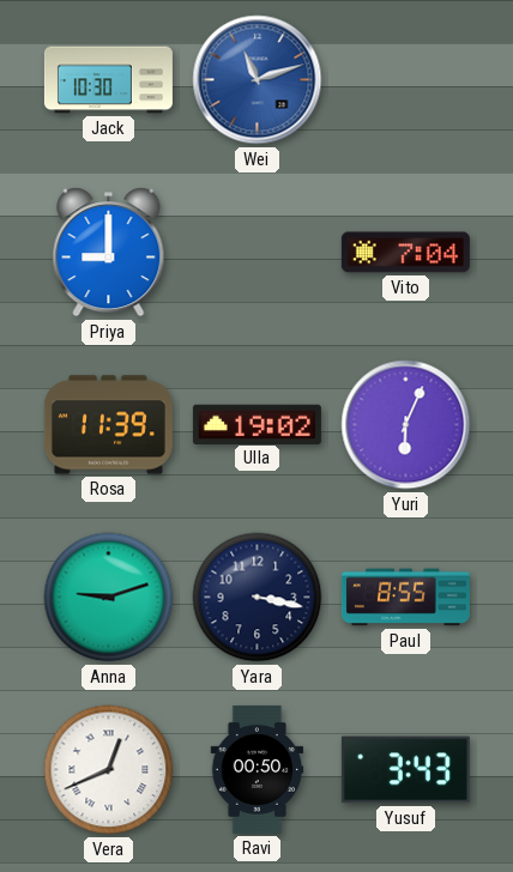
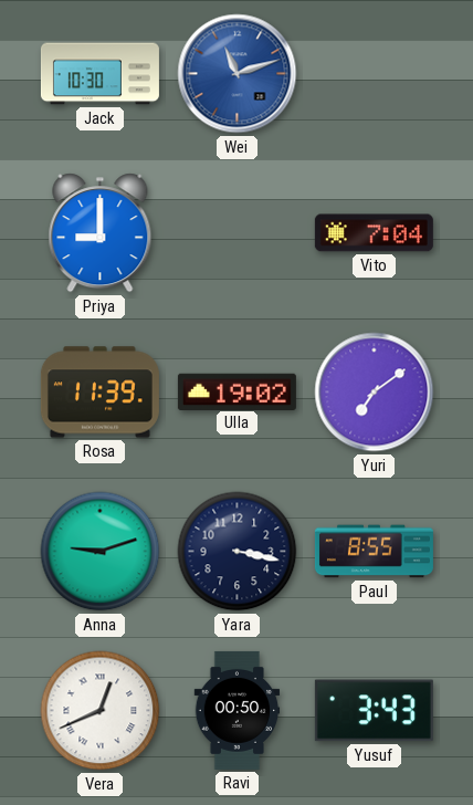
Yuri: 6:04 -> 7:09 (375, 393)
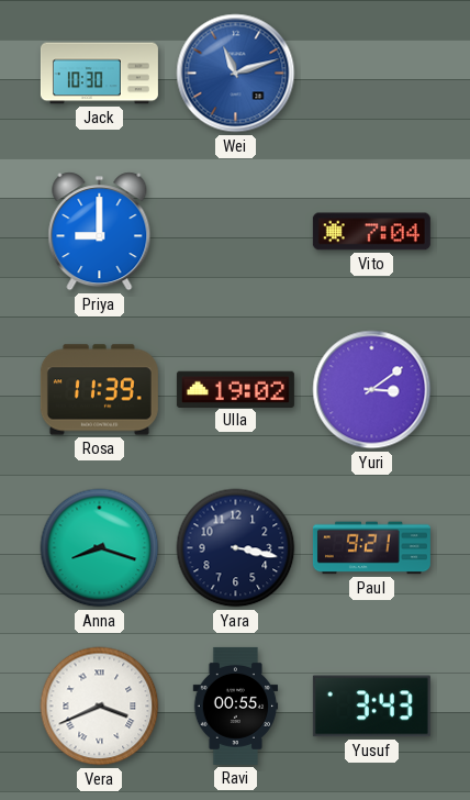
Yuri: 7:09 -> 3:09 (372, 390)
Anna: 9:12 -> 8:18 (100, 548)
Paul: 8:55 -> 9:21 (371, 548)
Vera: 12:41 -> 3:41 (100, 707)
Ravi: 00:50 -> 00:55 (236, 705)
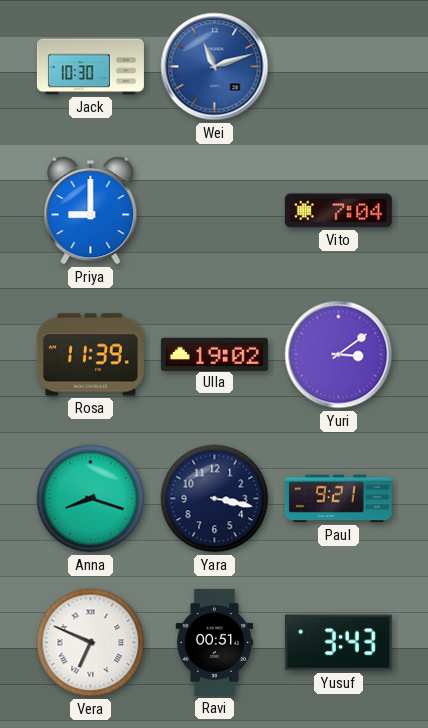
Vera: 3:41 -> 6:49 (91, 643)
Ravi: 00:55 -> 00:51 (215, 642)
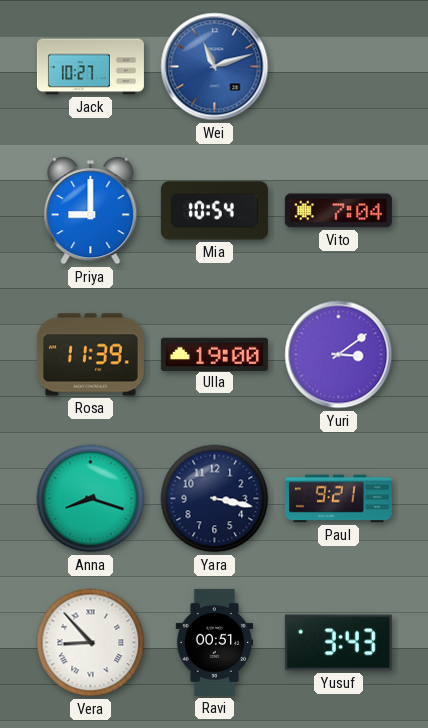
Jack: 10:30 -> 10:27 (90, 67)
Mia: none -> 10:54 (214, 211)
Ulla: 19:02 -> 19:00 (214, 354)
Vera: 6:49 -> 8:53 (91, 643)
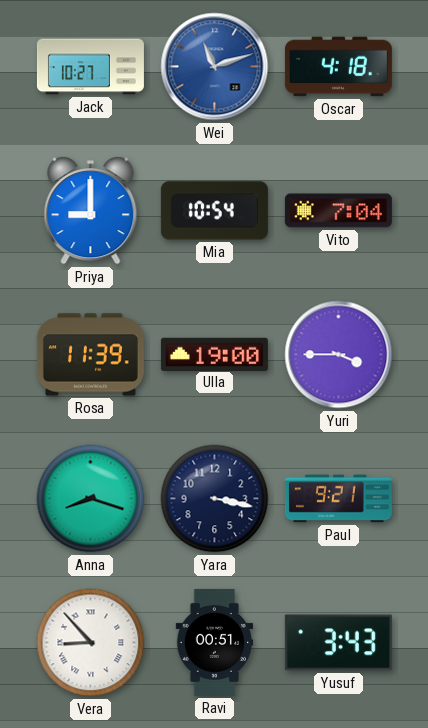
Oscar: none -> 4:18 (338, 67)
Yuri: 3:09 -> 3:45 (339, 355)
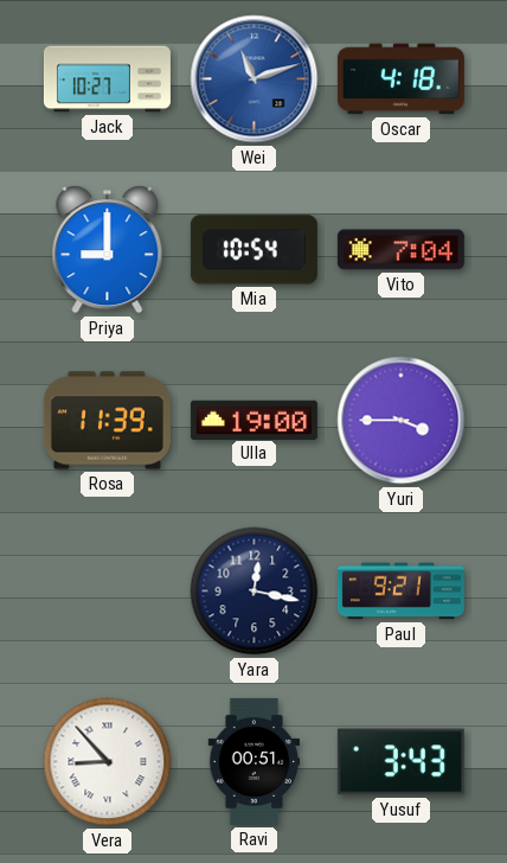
Anna: 8:18 -> none (91, 499)
Yara: 3:17 -> 12:17 (255, 592)
